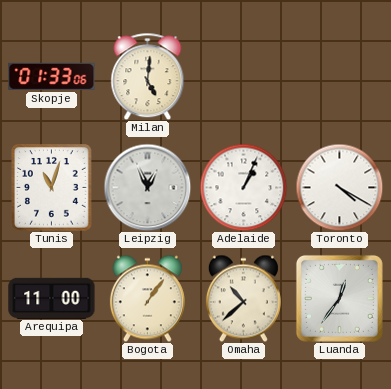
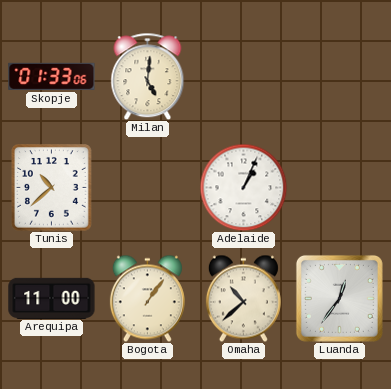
Tunis: 11:03 -> 10:38 (52, 188)
Leipzig: 12:56 -> none (147, 187)
Toronto: 4:20 -> none (339, 187)
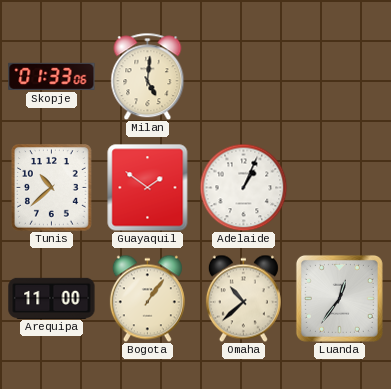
Guayaquil: none -> 1:51 (148, 187)
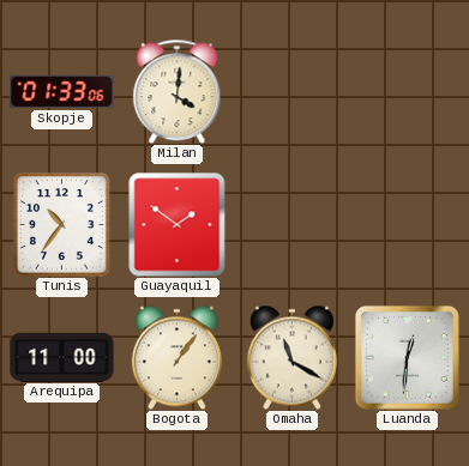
Milan: 5:01 -> 4:01 (178, 91)
Tunis: 10:38 -> 10:36 (62, 225)
Adelaide: 1:04 -> none (243, 187)
Omaha: 10:38 -> 11:20 (291, 357)
Luanda: 12:36 -> 12:31 (407, 357)
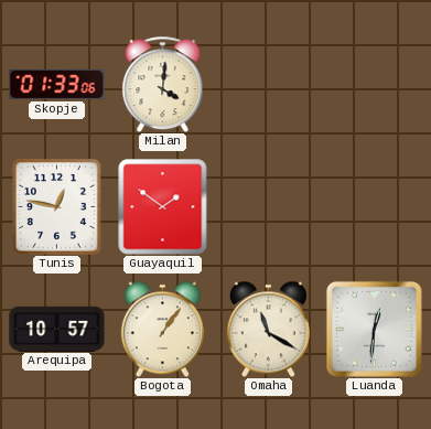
Tunis: 10:36 -> 12:47 (57, 207)
Arequipa: 11:00 -> 10:57 (57, 329)
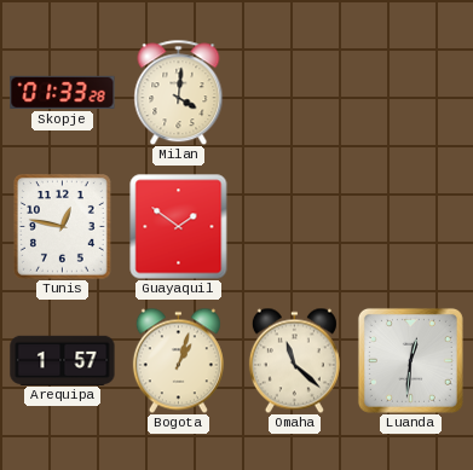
Skopje: 01:33:06 -> 01:33:28 (63, 92)
Arequipa: 10:57 -> 1:57 (63, 360)
Bogota: 1:06 -> 1:03 (178, 360)
Omaha: 11:20 -> 11:22 (294, 360)
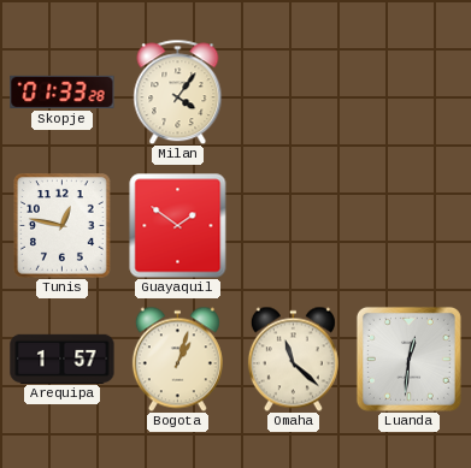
Milan: 4:01 -> 4:06 (178, 91)
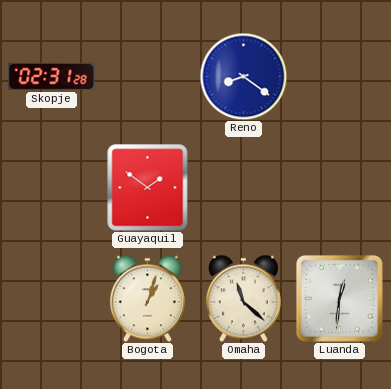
Skopje: 01:33 -> 02:31 (52, 76)
Milan: 4:06 -> none (178, 91)
Reno: none -> 8:21 (243, 76)
Tunis: 12:47 -> none (63, 226)
Arequipa: 1:57 -> none (63, 359)
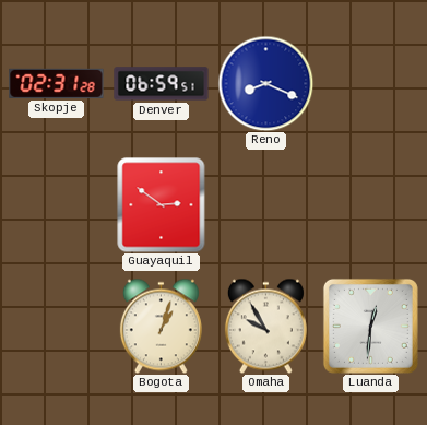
Denver: none -> 06:59 (162, 84)
Reno: 8:21 -> 8:19 (265, 83)
Guayaquil: 1:51 -> 2:51 (162, 204)
Omaha: 11:22 -> 9:55 (265, 326)
